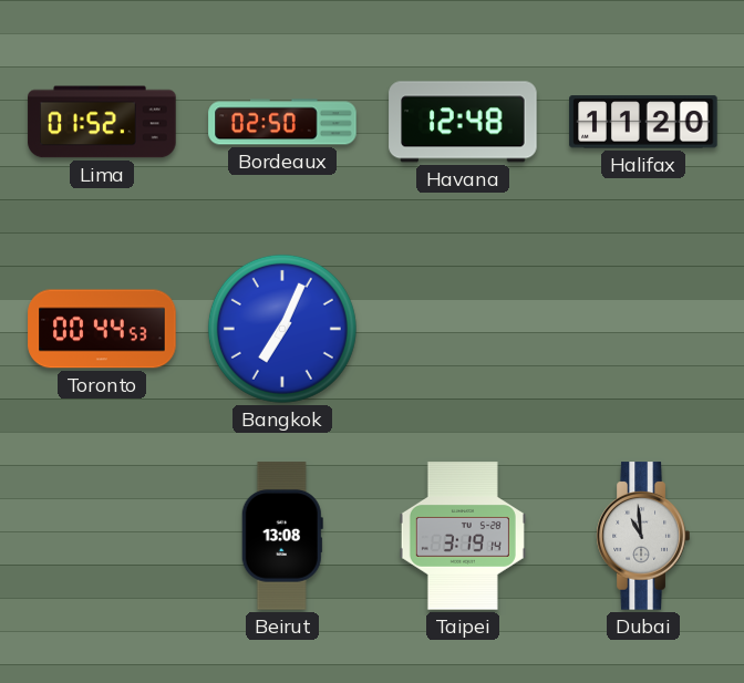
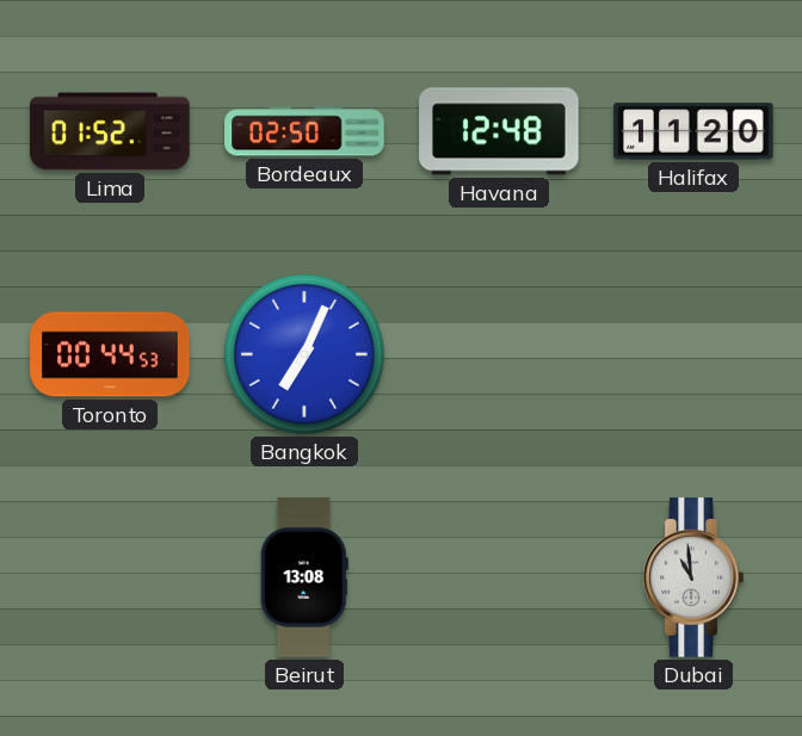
Taipei: 3:19 -> none (463, 536)
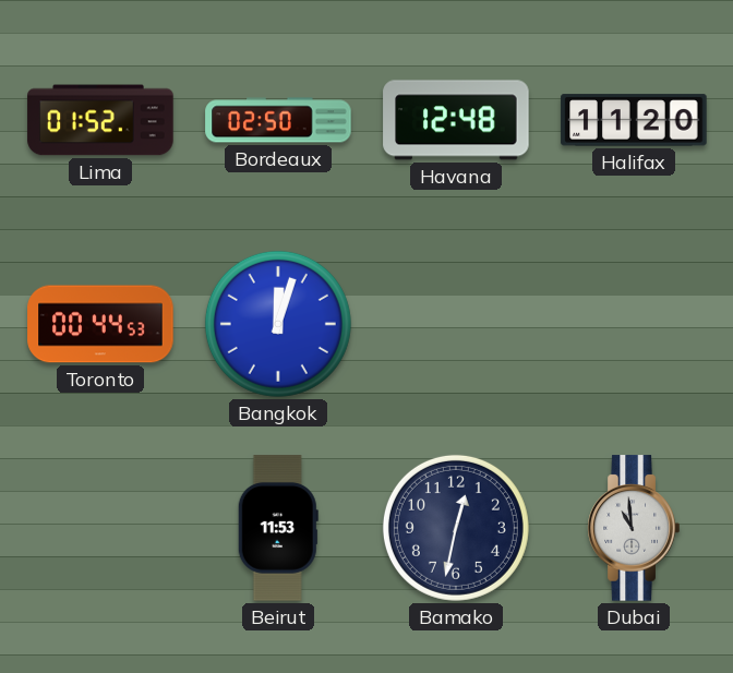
Bangkok: 7:04 -> 12:03 (278, 324)
Beirut: 13:08 -> 11:53 (278, 528)
Bamako: none -> 12:32 (456, 528)
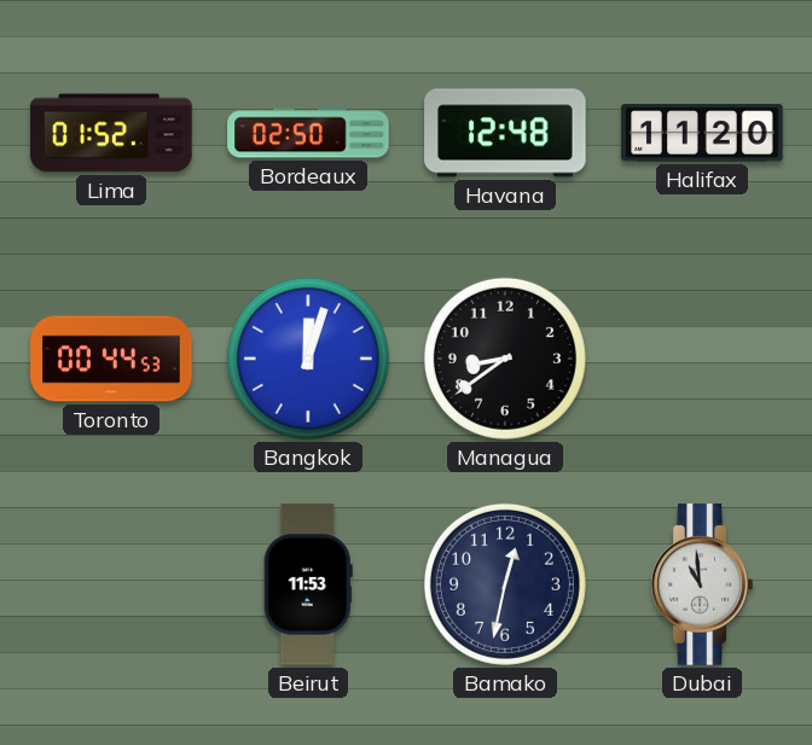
Managua: none -> 8:39 (505, 359)
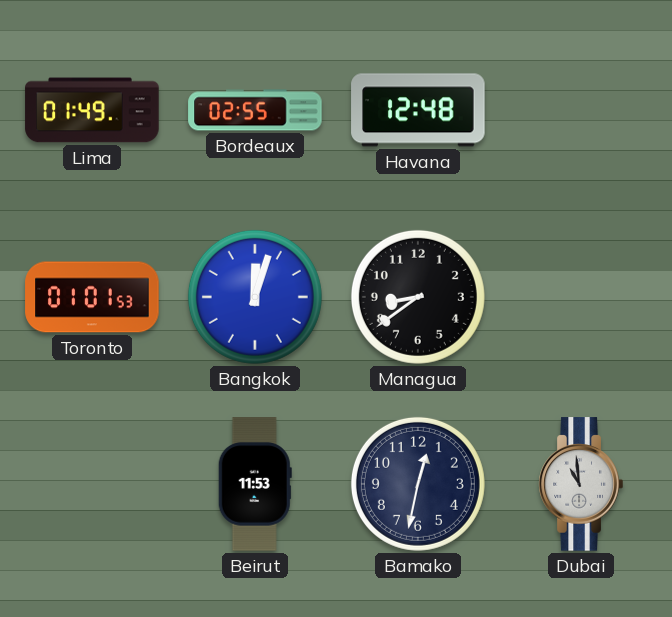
Lima: 01:52 -> 01:49 (92, 110)
Bordeaux: 02:50 -> 02:55 (255, 110)
Halifax: 11:20 -> none (702, 133)
Toronto: 00:44 -> 01:01 (92, 297)
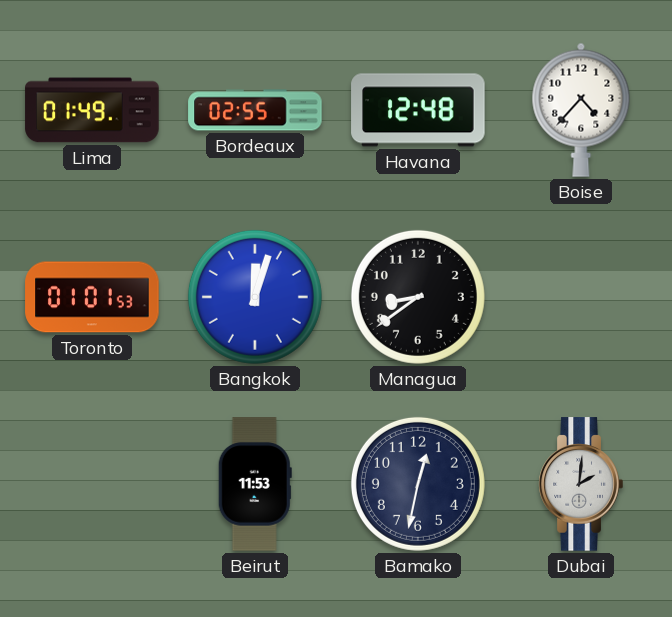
Boise: none -> 4:37 (581, 110)
Dubai: 10:59 -> 2:01 (581, 484)
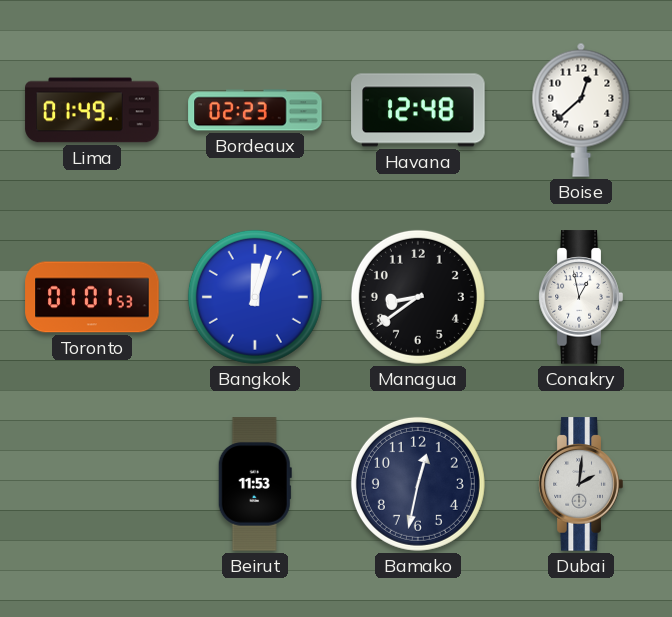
Bordeaux: 02:55 -> 02:23 (255, 110)
Boise: 4:37 -> 12:38 (581, 110)
Conakry: none -> 12:58 (581, 297)
